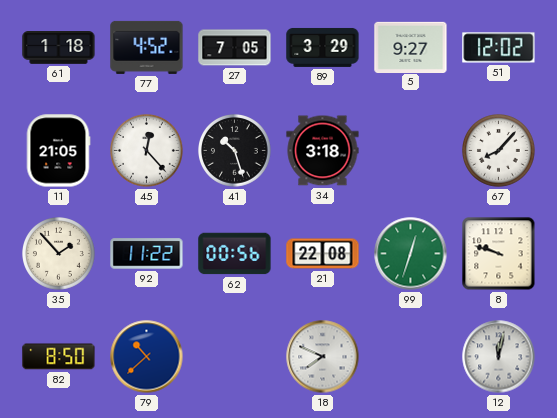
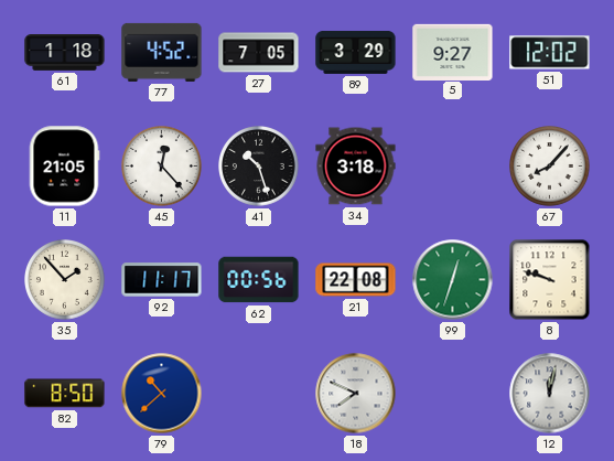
92: 11:22 -> 11:17 (162, 280)
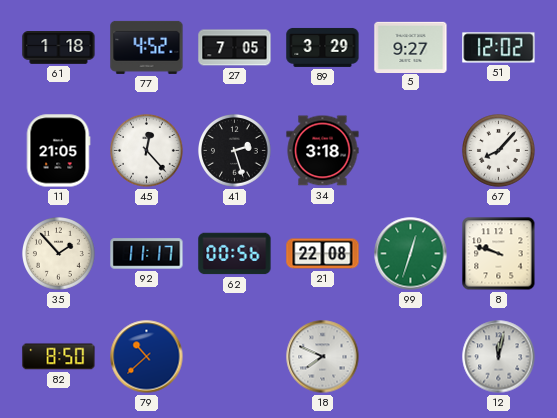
41: 10:27 -> 2:27 (235, 151)
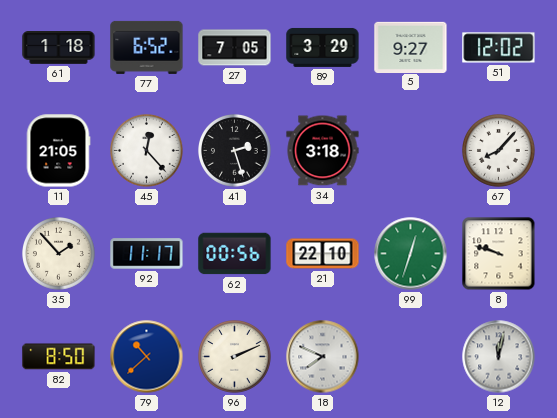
77: 4:52 -> 6:52 (147, 47)
21: 22:08 -> 22:10 (323, 254)
96: none -> 2:11 (235, 357)
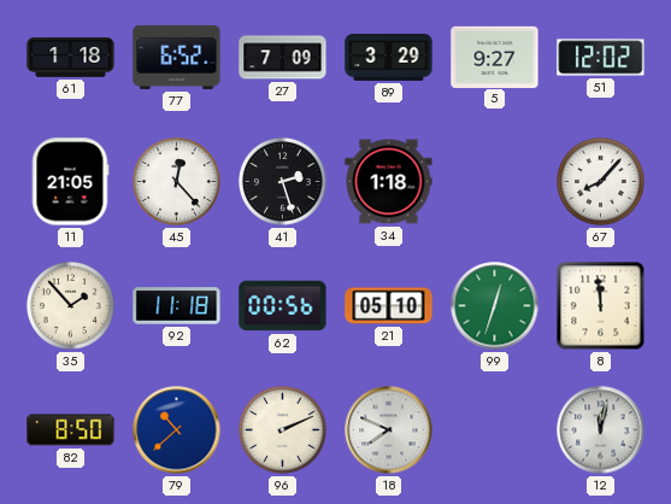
27: 7:05 -> 7:09 (283, 58)
34: 3:18 -> 1:18 (389, 182)
92: 11:17 -> 11:18 (177, 306)
21: 22:10 -> 05:10 (389, 306)
8: 9:48 -> 11:59 (601, 306)
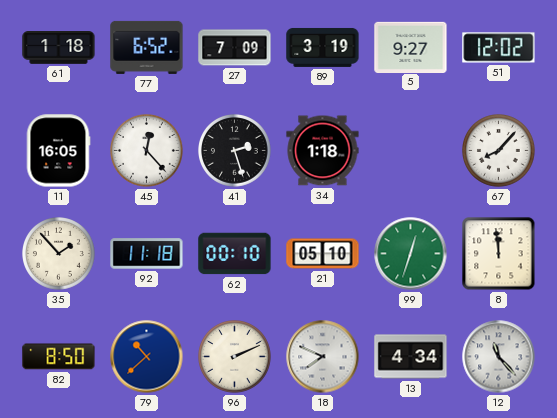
89: 3:29 -> 3:19 (323, 47)
11: 21:05 -> 16:05 (58, 151)
62: 00:56 -> 00:10 (235, 254)
13: none -> 4:34 (411, 357)
12: 12:02 -> 11:23 (499, 357)
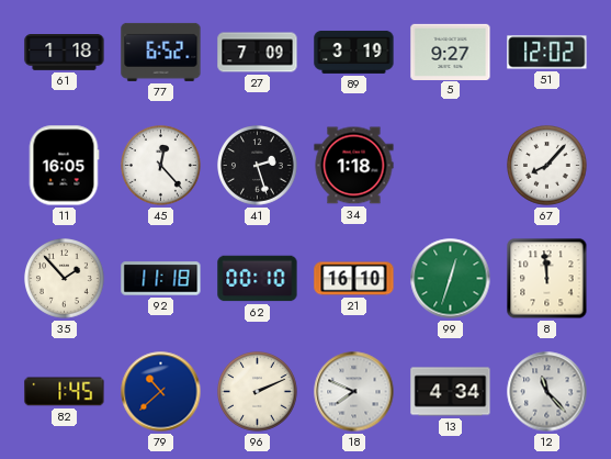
21: 05:10 -> 16:10 (354, 279)
82: 8:50 -> 1:45 (65, 392)
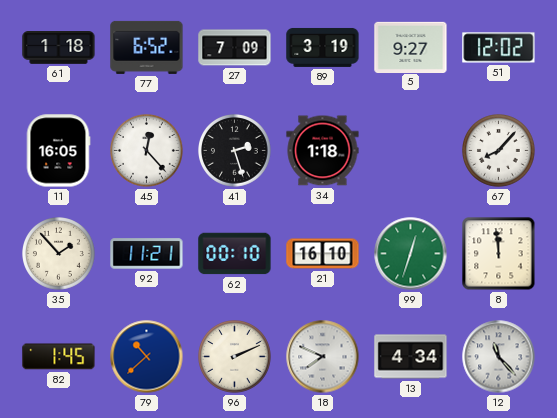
92: 11:18 -> 11:21 (147, 254)
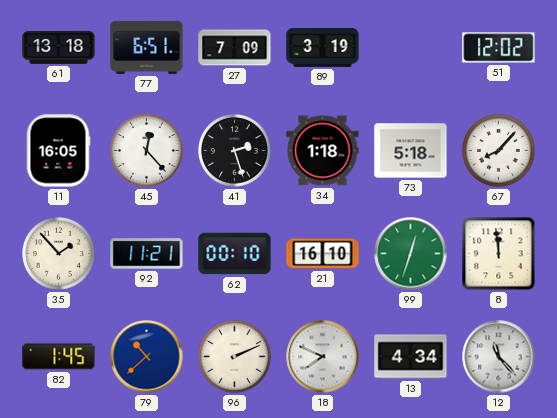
61: 1:18 -> 13:18 (59, 48)
77: 6:52 -> 6:51 (147, 47)
5: 9:27 -> none (411, 47)
73: none -> 5:18 (411, 151)
